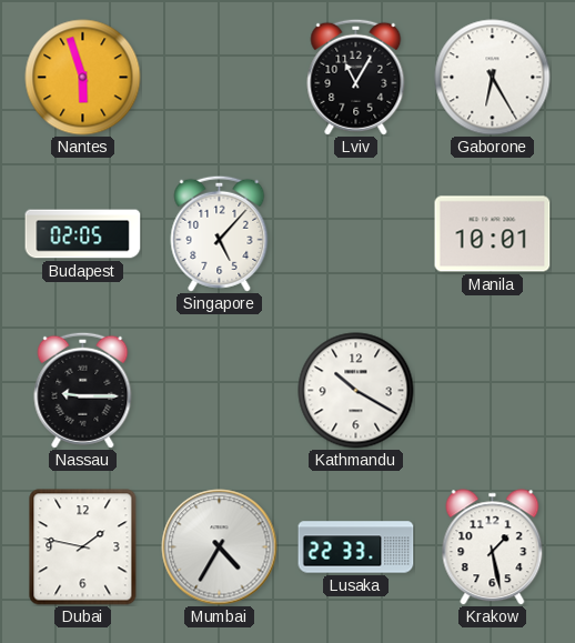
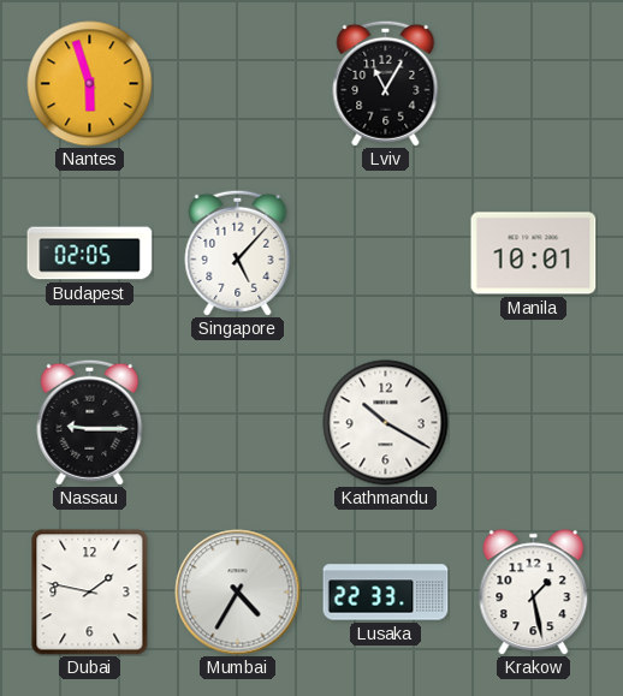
Gaborone: 6:25 -> none (493, 78)
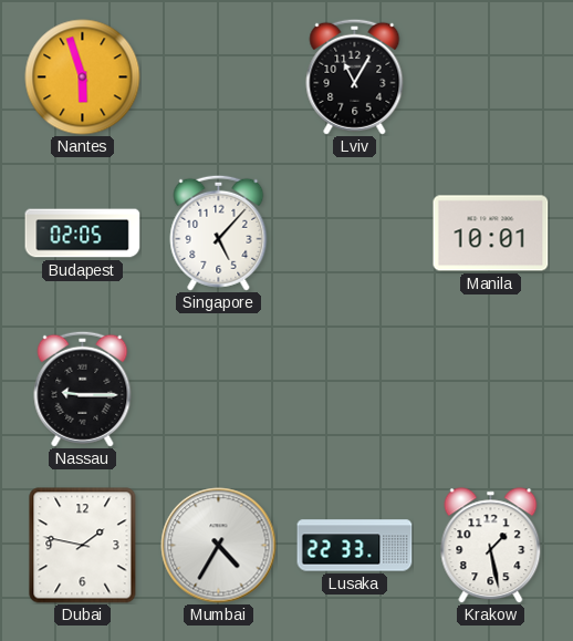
Kathmandu: 10:20 -> none (386, 423)
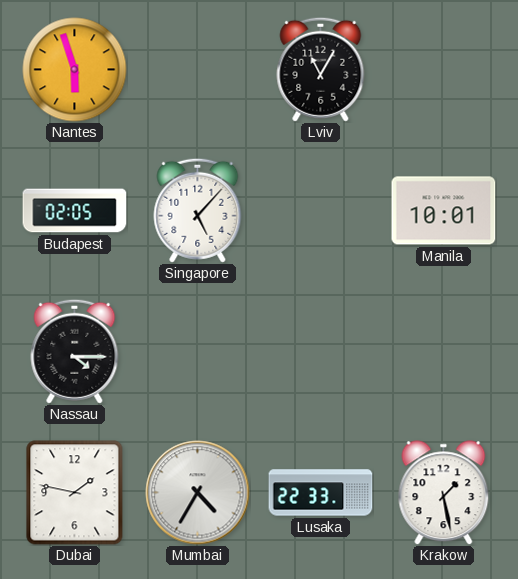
Nassau: 9:15 -> 4:15 (75, 351)
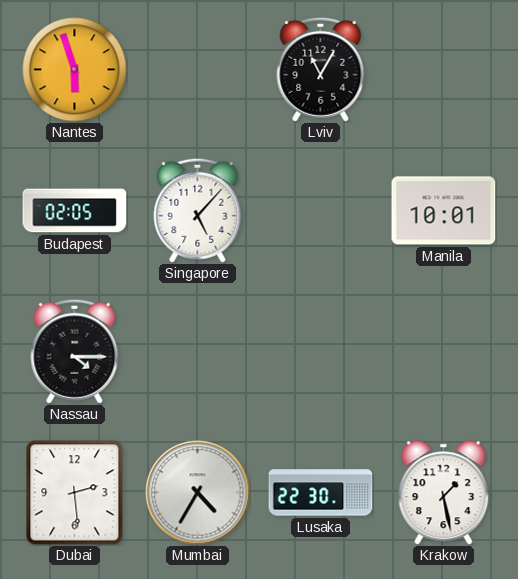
Dubai: 1:47 -> 2:29 (75, 493)
Lusaka: 22:33 -> 22:30 (321, 493)
